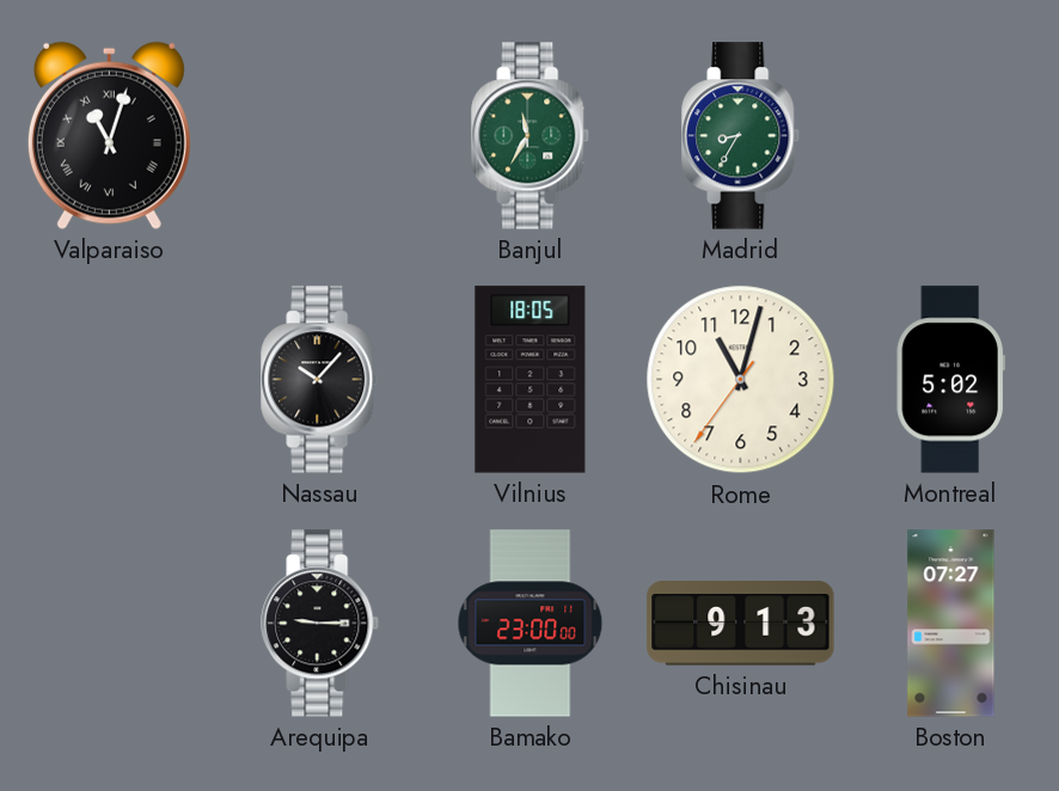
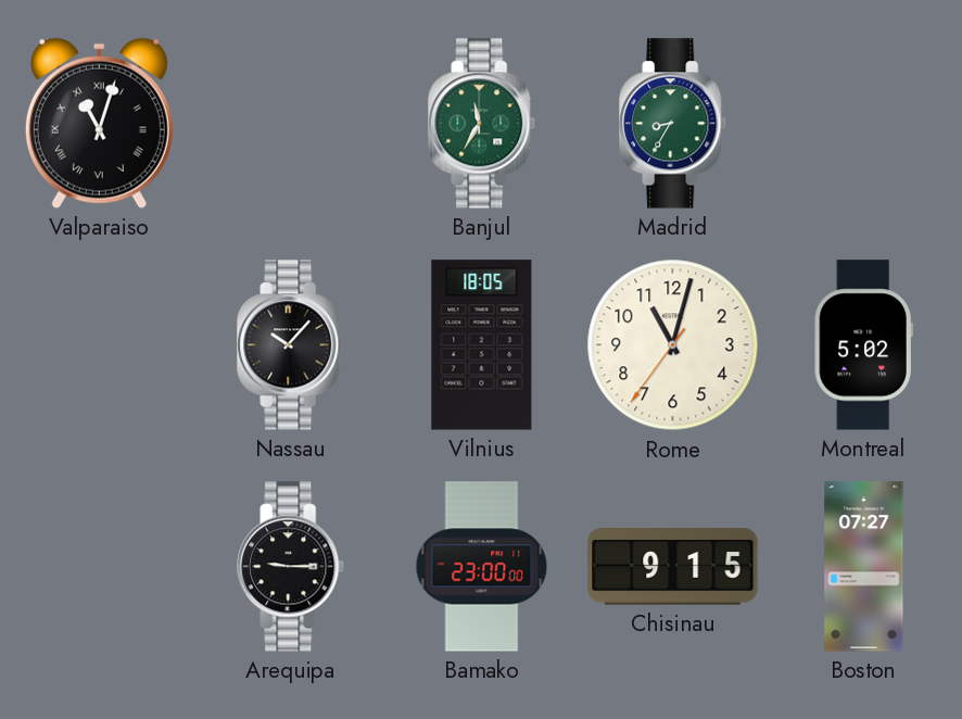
Chisinau: 9:13 -> 9:15 (673, 567)
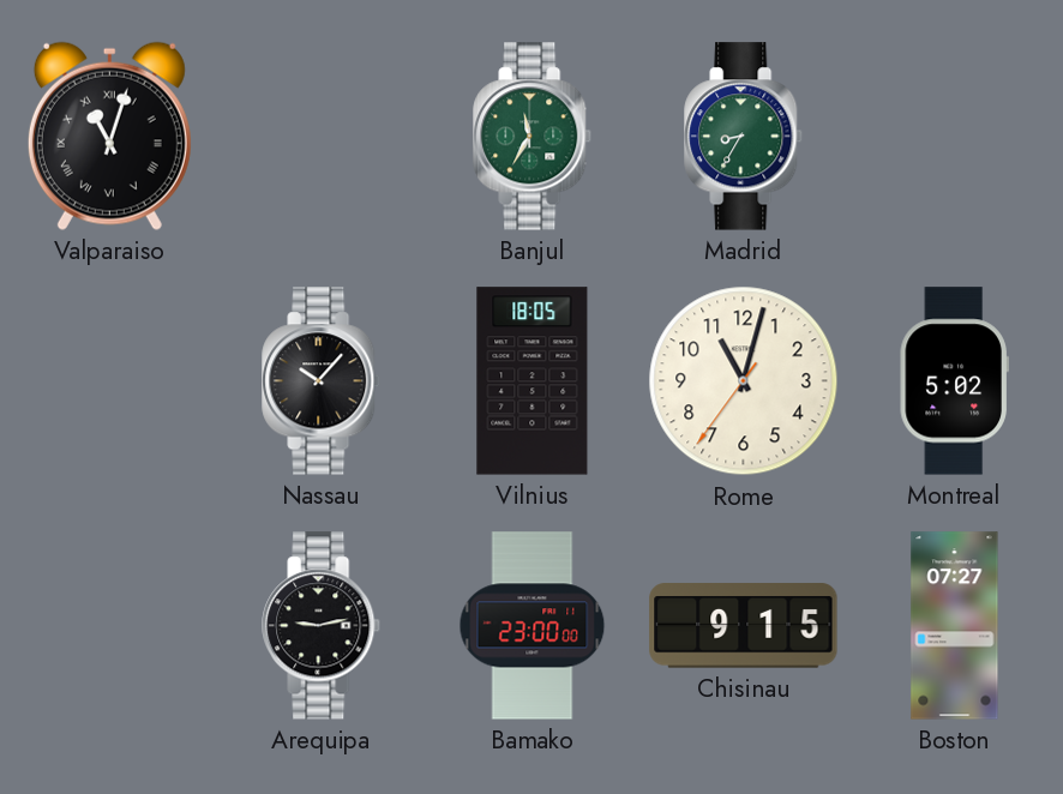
Arequipa: 9:15 -> 9:13 (322, 626)
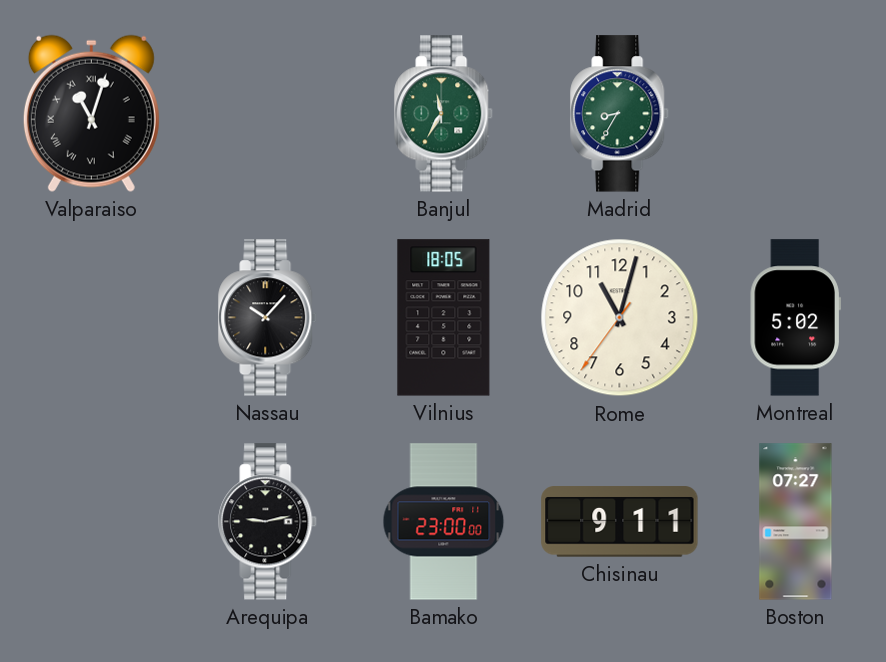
Chisinau: 9:15 -> 9:11 (620, 522)
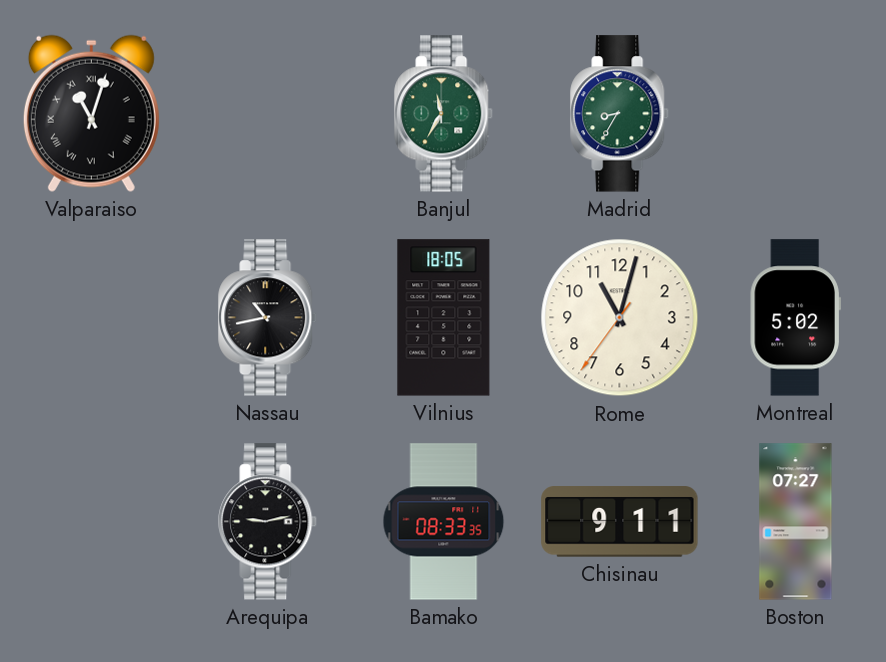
Nassau: 10:07 -> 10:43 (268, 318)
Bamako: 23:00 -> 08:33 (444, 522)
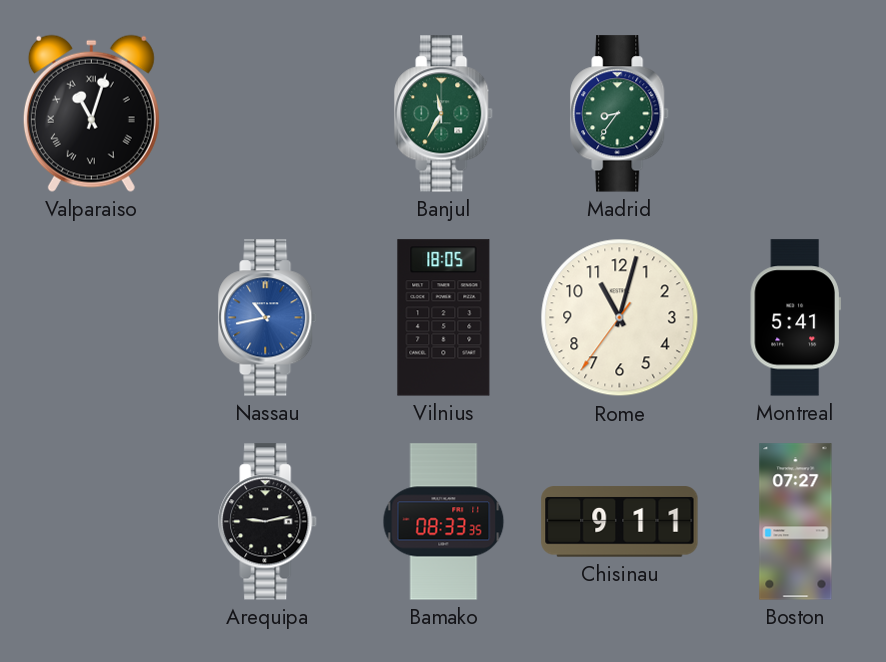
Madrid: 8:35 -> 8:36 (620, 114)
Nassau dial: black -> blue (268, 318)
Montreal: 5:02 -> 5:41 (795, 318)
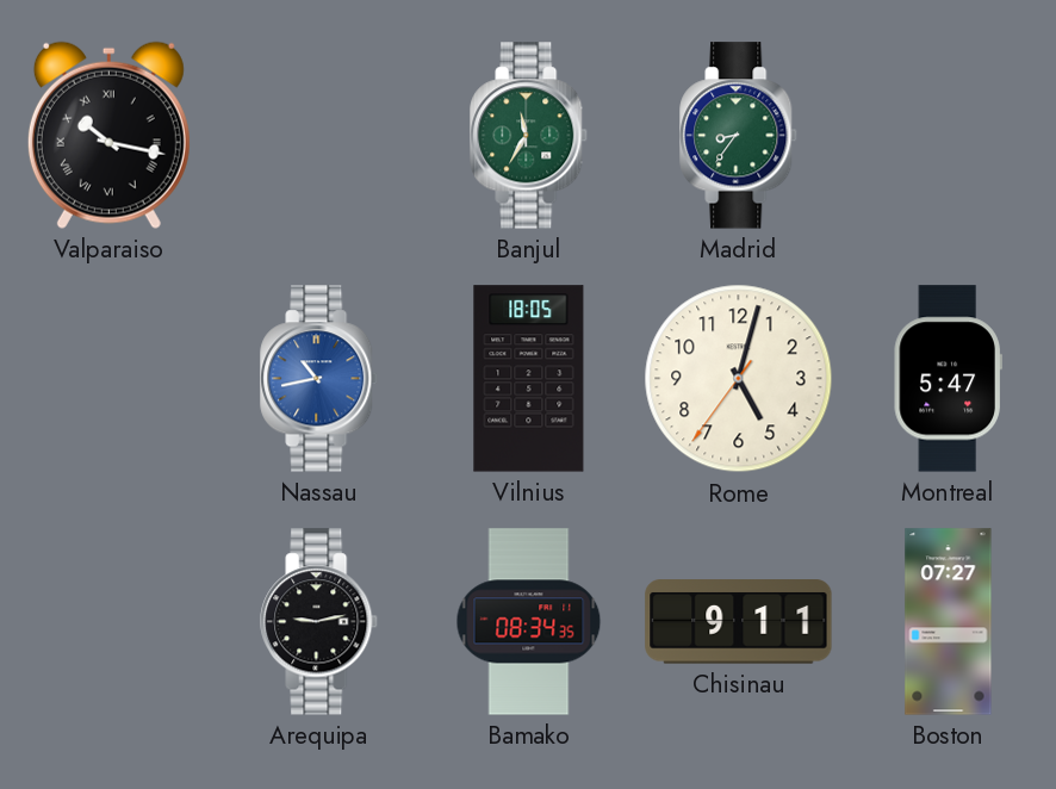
Valparaiso: 11:03 -> 10:17 (108, 135)
Rome: 11:02 -> 5:02 (739, 379)
Montreal: 5:41 -> 5:47 (948, 379)
Bamako: 08:33 -> 08:34 (529, 622)
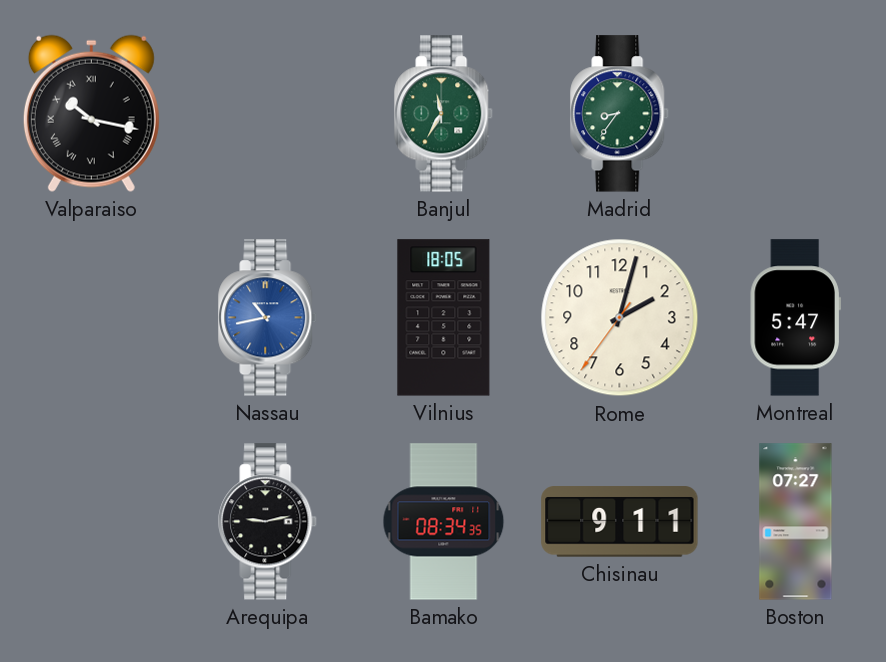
Rome: 5:02 -> 2:02 (620, 318)
